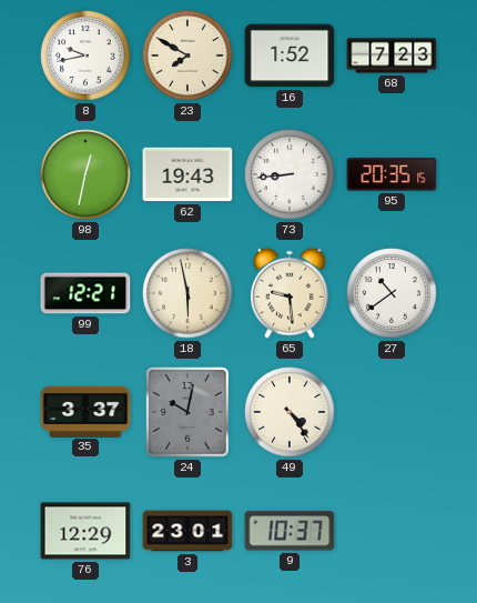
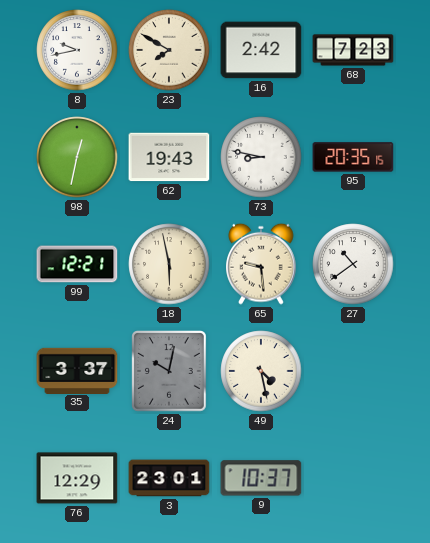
16: 1:52 -> 2:42 (261, 50)
73: 8:44 -> 8:47 (261, 157)
49: 4:24 -> 4:28 (261, 371)
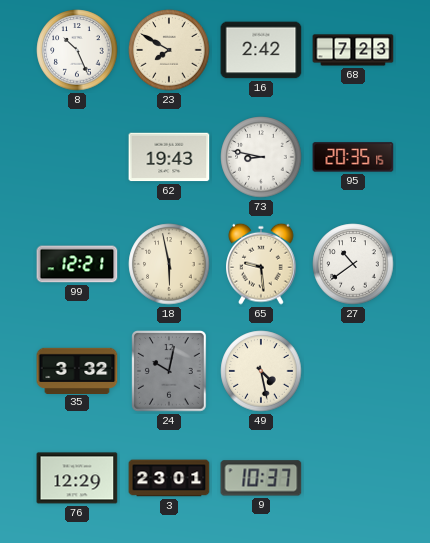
8: 9:43 -> 10:26 (77, 50)
98: 12:32 -> none (77, 157)
35: 3:37 -> 3:32 (77, 370)
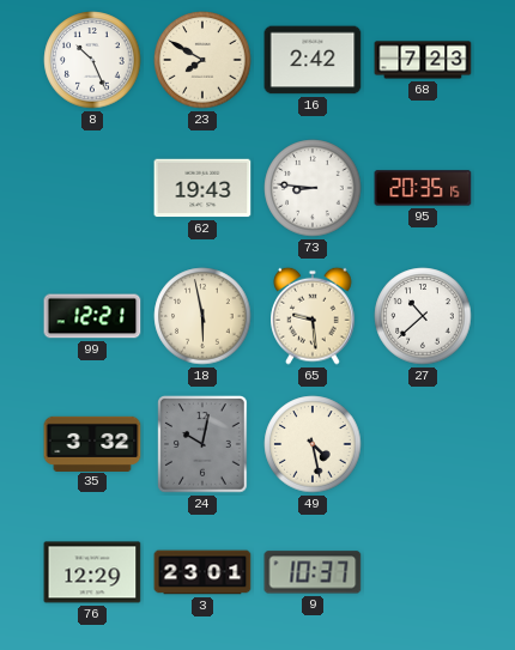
73: 8:47 -> 8:46 (313, 188)
27: 10:39 -> 10:38 (423, 316)
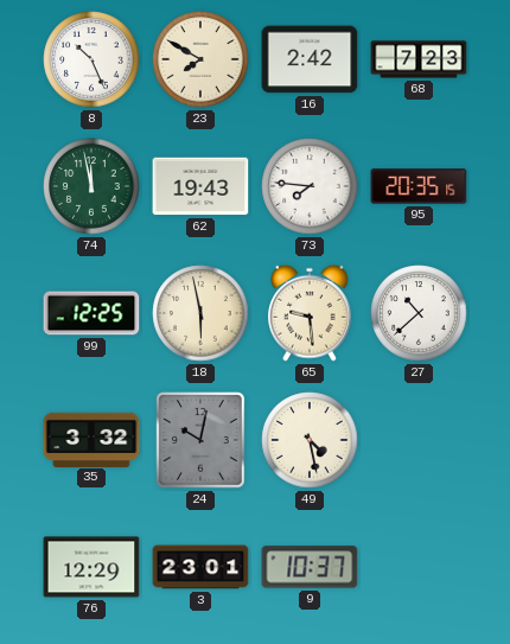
74: none -> 11:58 (91, 186)
73: 8:46 -> 7:46 (310, 186)
99: 12:21 -> 12:25 (91, 313)
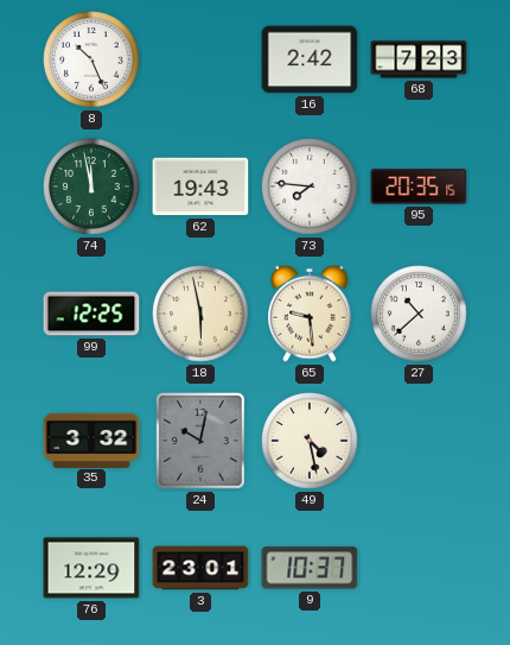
23: 7:50 -> none (200, 59)
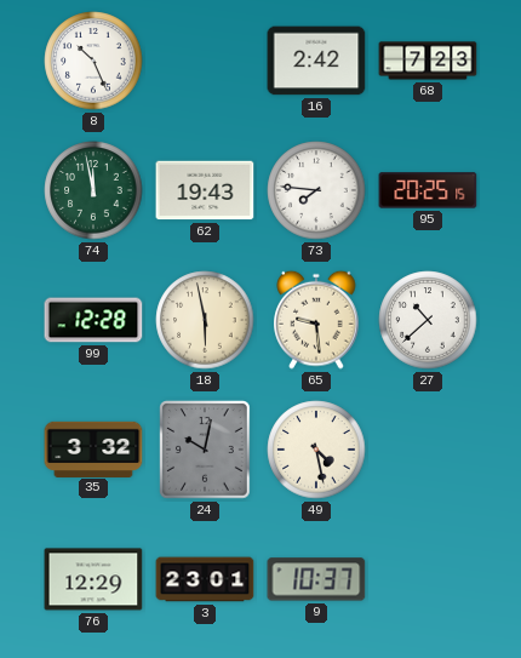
95: 20:35 -> 20:25 (428, 190)
99: 12:25 -> 12:28 (93, 320)
